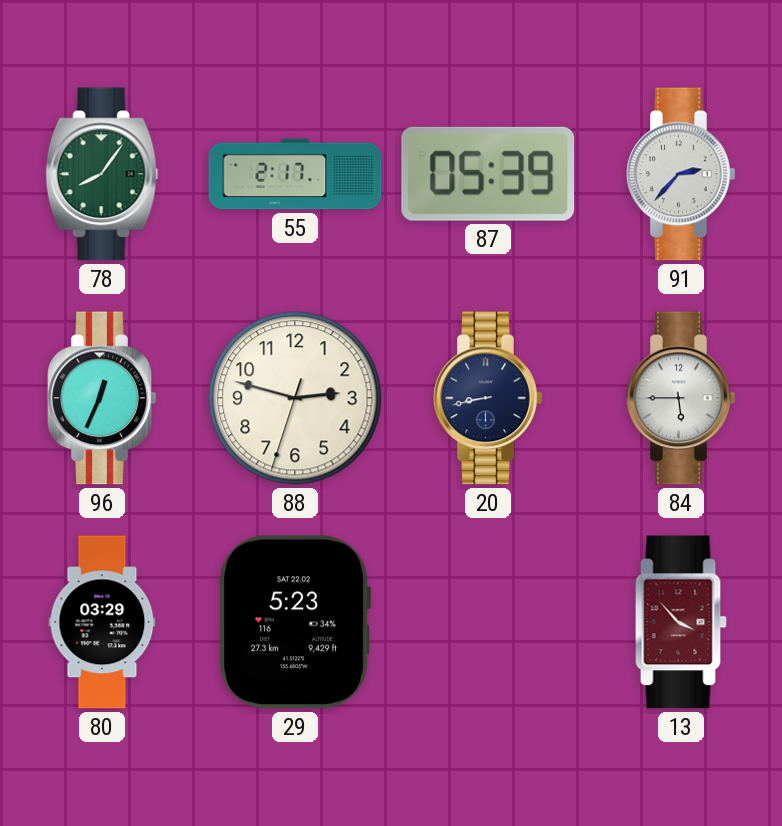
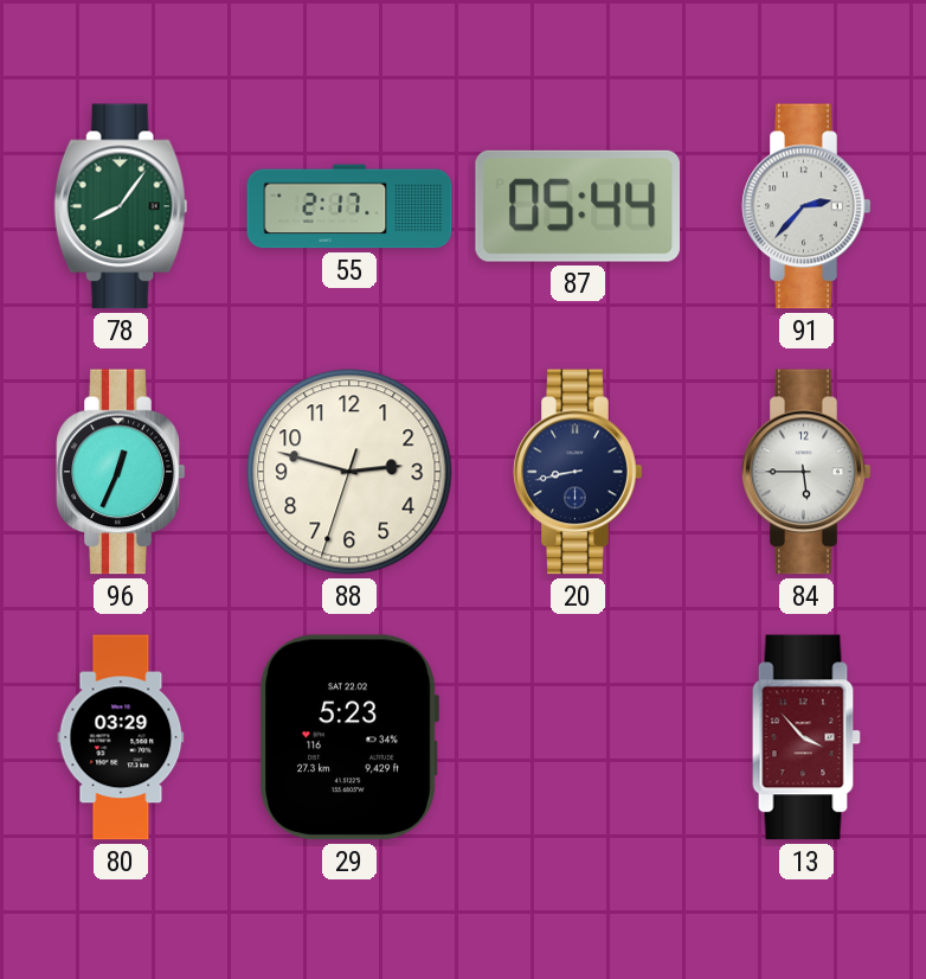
87: 05:39 -> 05:44 (578, 206)
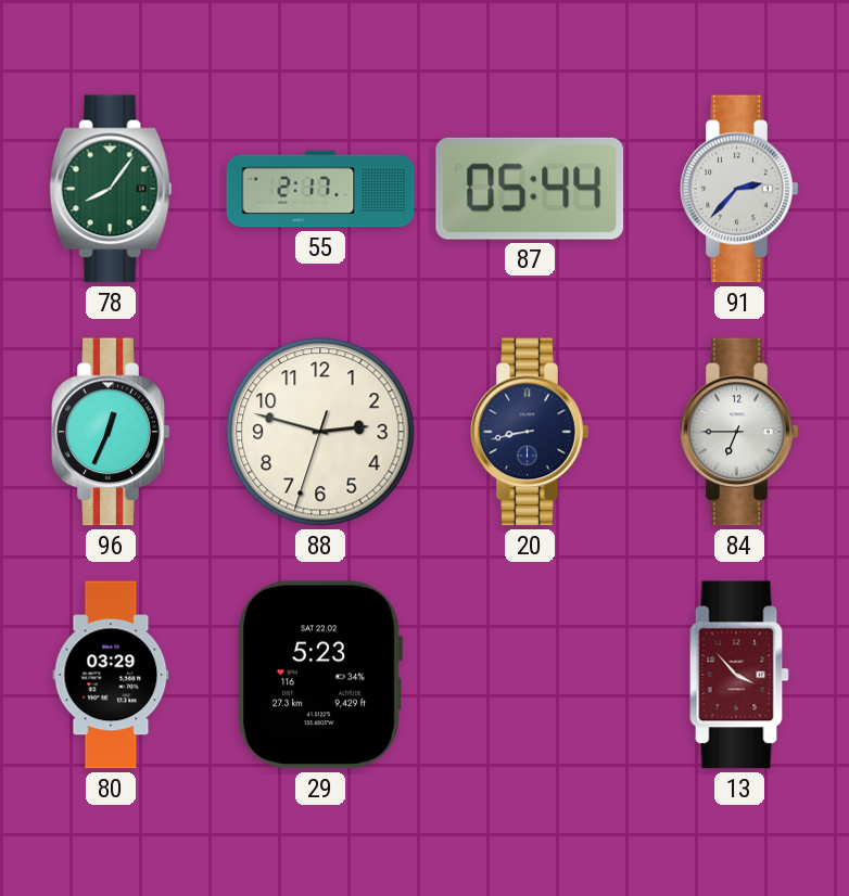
84: 5:45 -> 6:45 (739, 432)
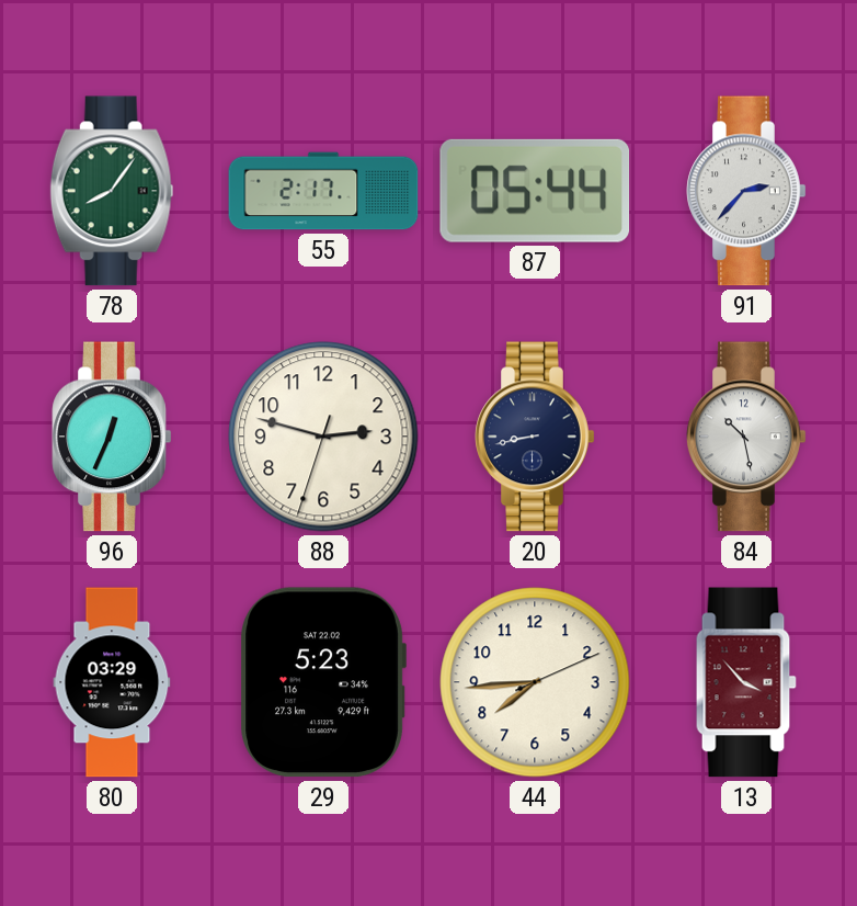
84: 6:45 -> 10:28 (746, 437)
44: none -> 7:44 (535, 682)
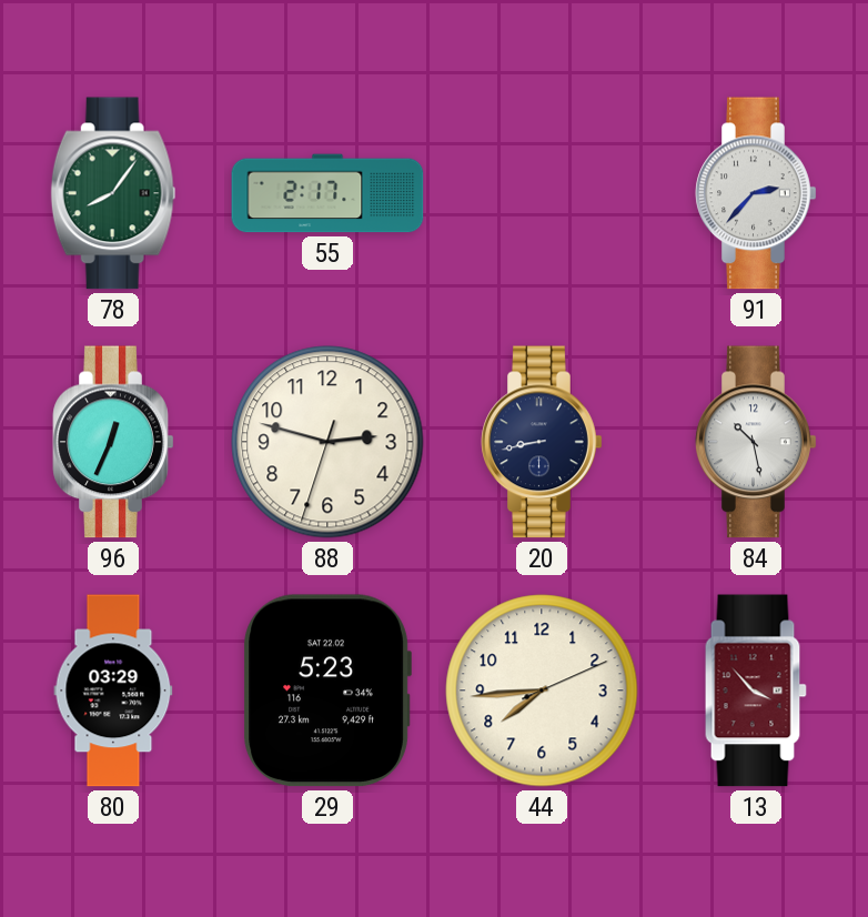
87: 05:44 -> none (535, 191)
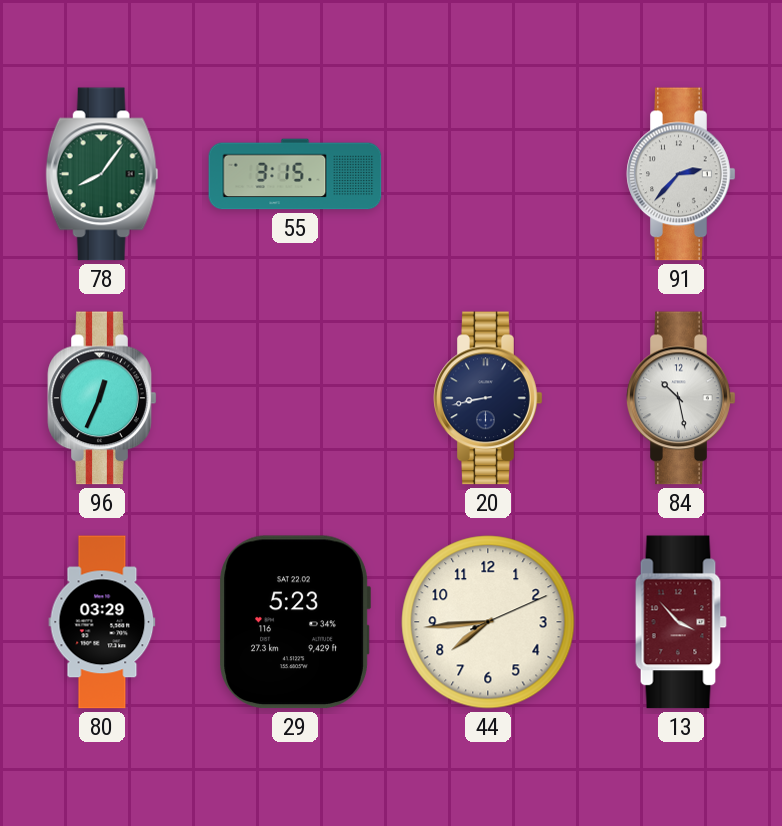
55: 2:17 -> 3:15 (295, 174)
88: 2:47 -> none (327, 442)
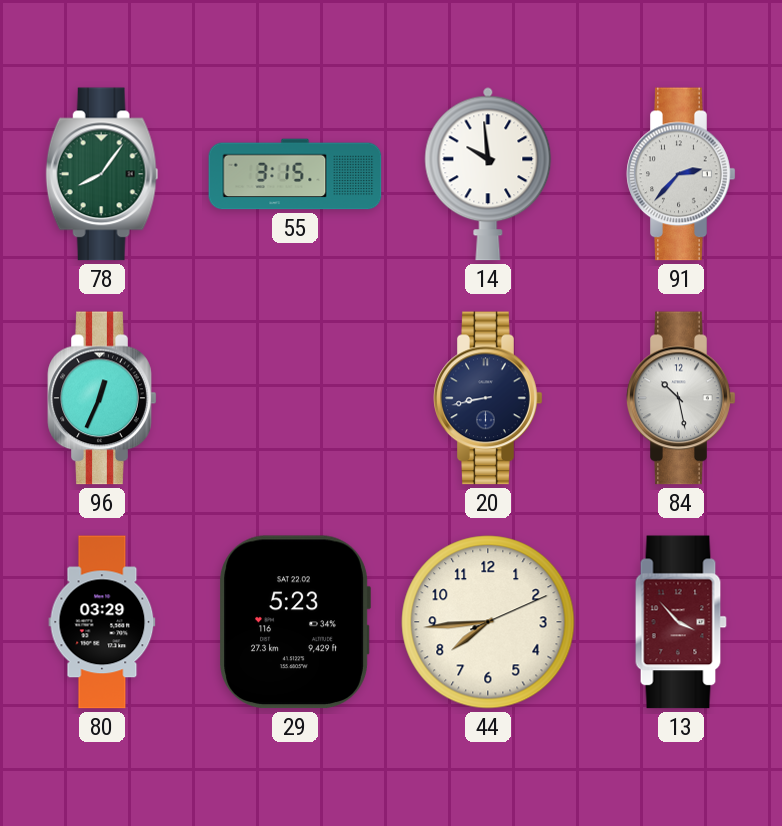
14: none -> 9:59 (488, 174)
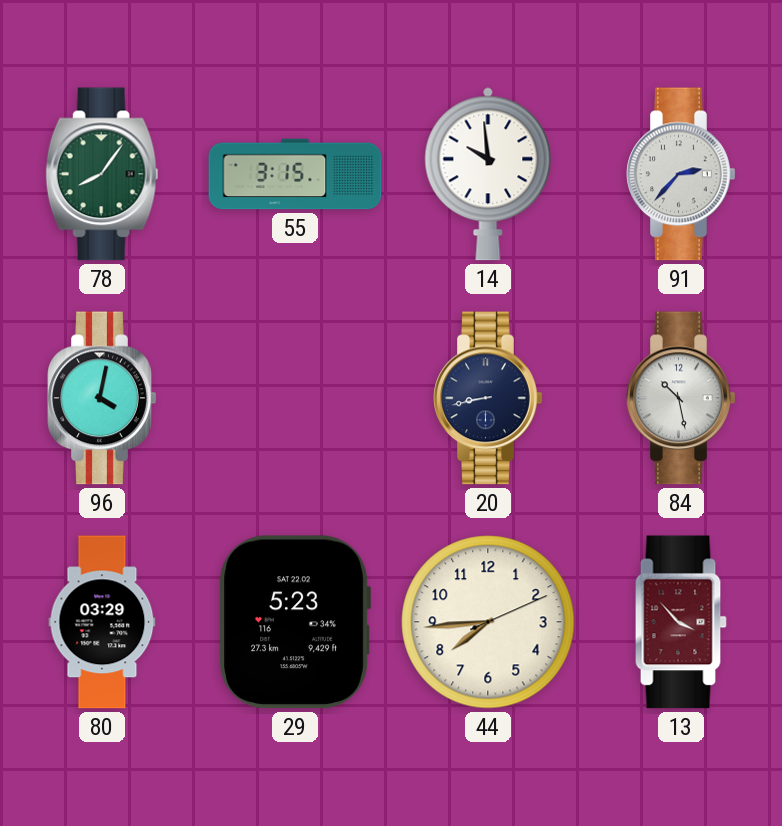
96: 12:34 -> 4:02 (102, 398)
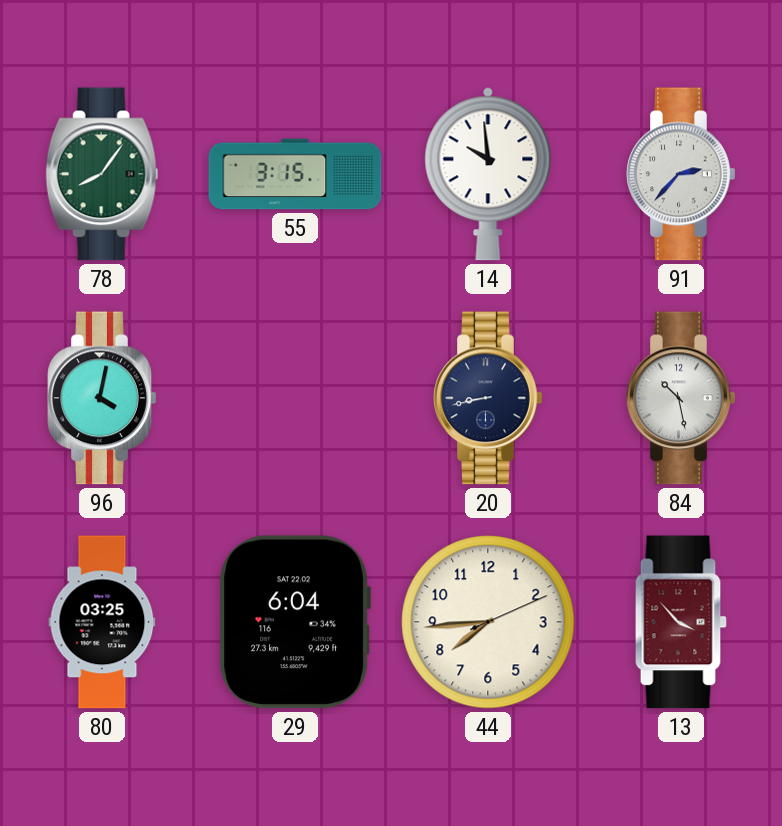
80: 03:29 -> 03:25 (102, 622)
29: 5:23 -> 6:04 (295, 622)
